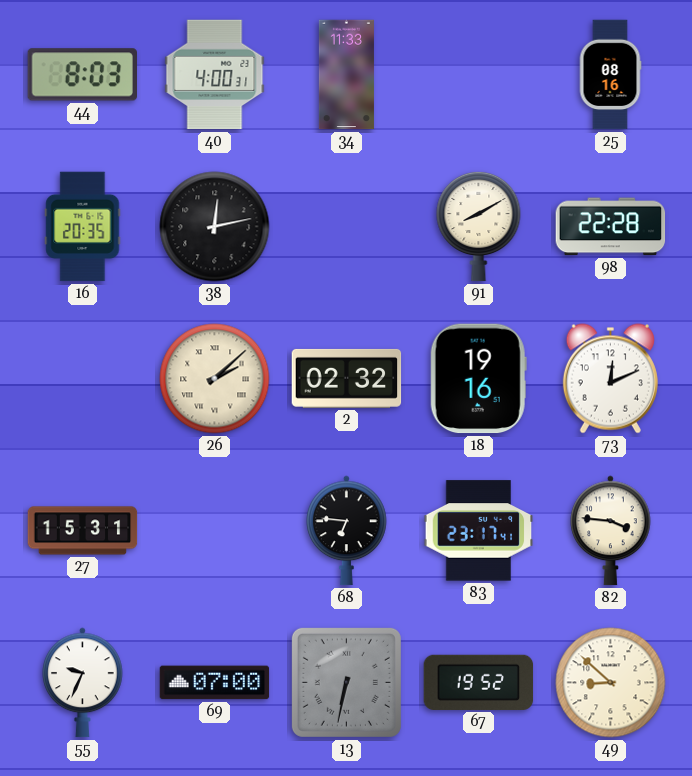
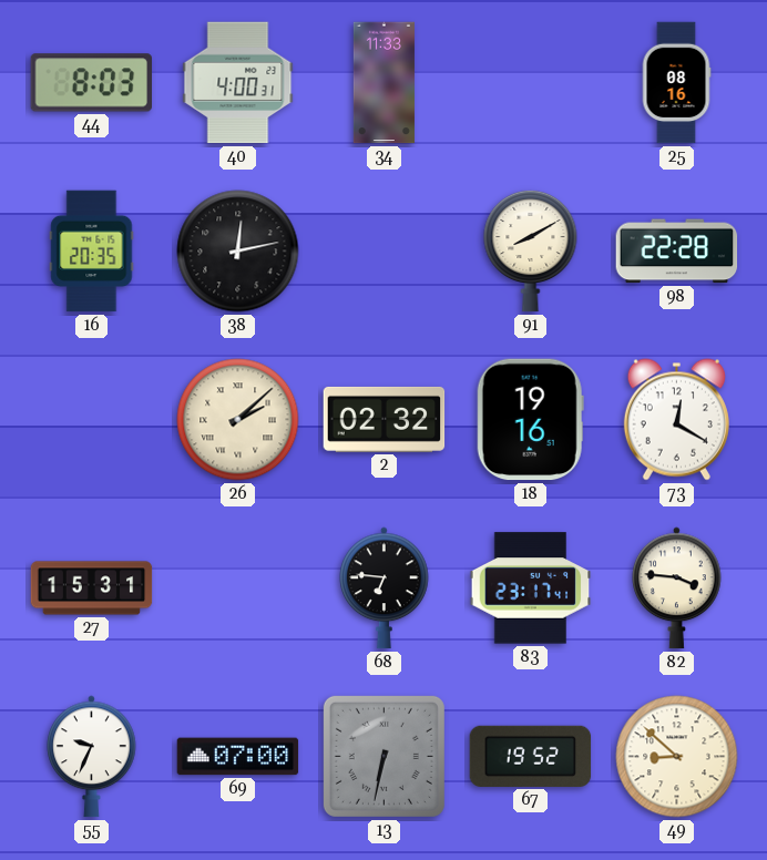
73: 12:11 -> 12:20 (676, 420)
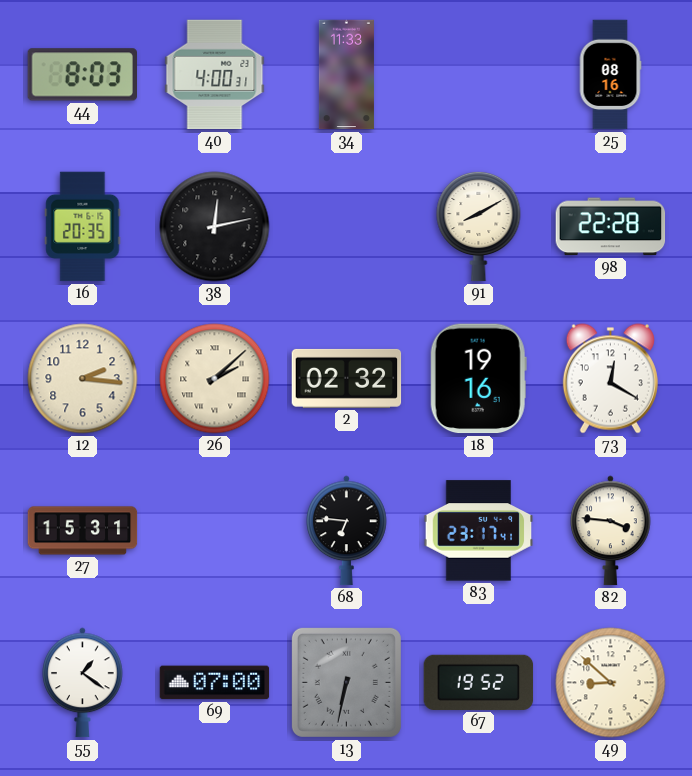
12: none -> 2:16 (83, 379)
55: 9:34 -> 1:21 (83, 683)
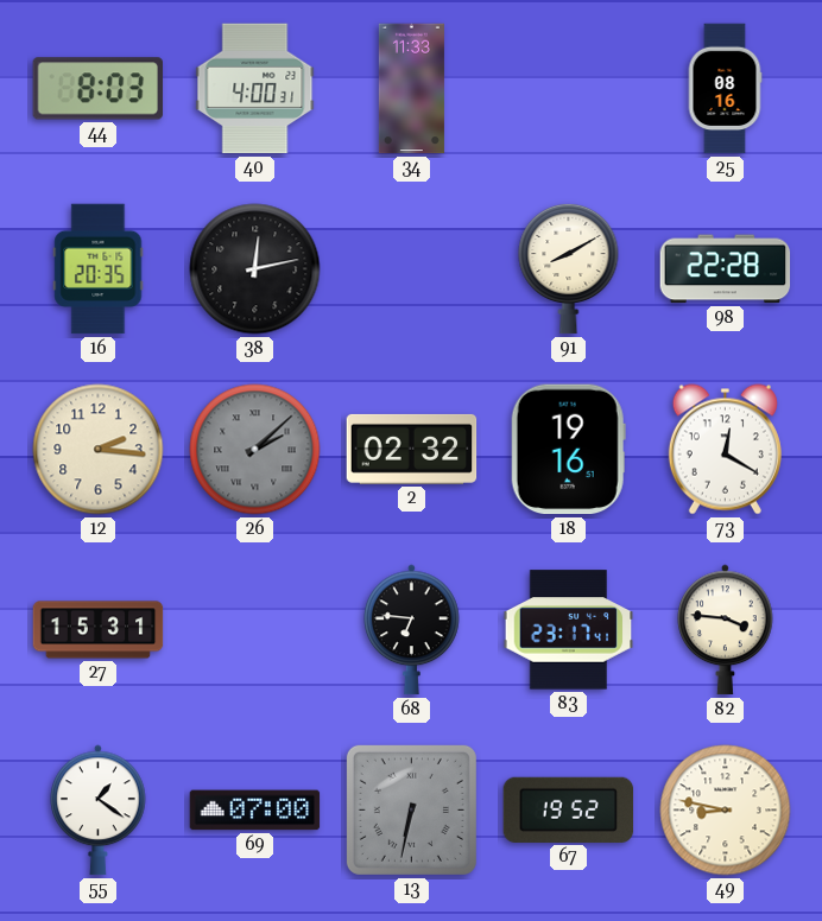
26 dial: cream -> grey (255, 450)
49: 8:52 -> 8:47 (726, 811)
